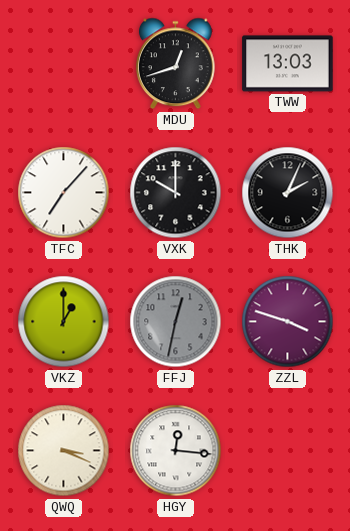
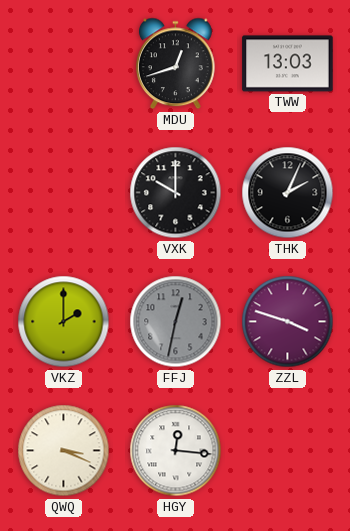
TFC: 7:07 -> none (64, 193)
VKZ: 1:00 -> 2:00 (64, 322)
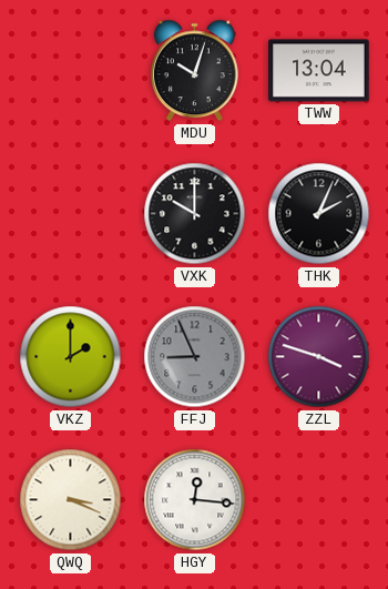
MDU: 12:42 -> 10:03 (195, 71)
TWW: 13:03 -> 13:04 (319, 71)
FFJ: 12:32 -> 8:56 (195, 357)
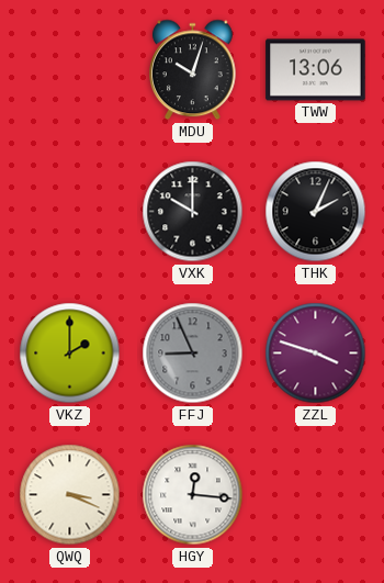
TWW: 13:04 -> 13:06 (316, 70)
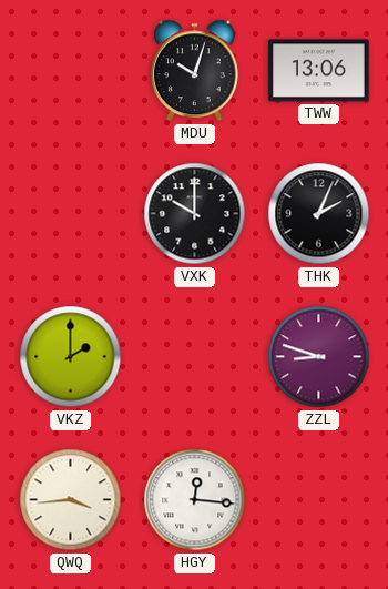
FFJ: 8:56 -> none (193, 354)
ZZL: 3:48 -> 8:48 (319, 357)
QWQ: 3:19 -> 3:44 (71, 500)
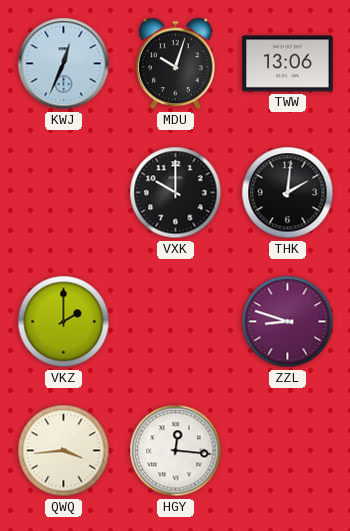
KWJ: none -> 12:34 (64, 64)
THK: 2:04 -> 2:01 (288, 193)
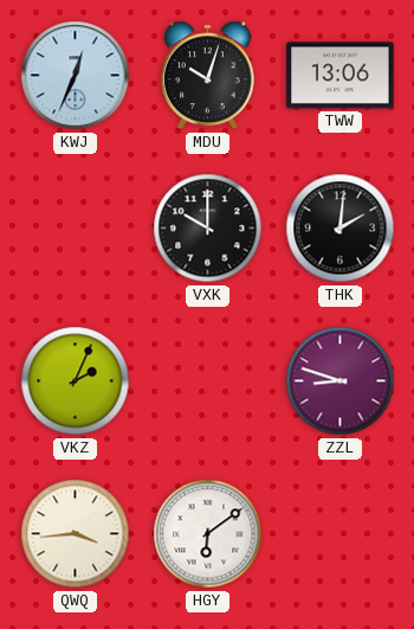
VKZ: 2:00 -> 2:04 (76, 381)
HGY: 12:16 -> 6:09 (208, 534)
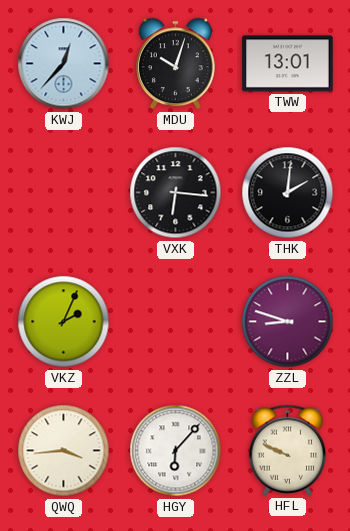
KWJ: 12:34 -> 12:37 (64, 64)
TWW: 13:06 -> 13:01 (288, 64)
VXK: 10:00 -> 6:16 (176, 193)
HGY: 6:09 -> 6:07 (176, 451)
HFL: none -> 9:49 (288, 450)
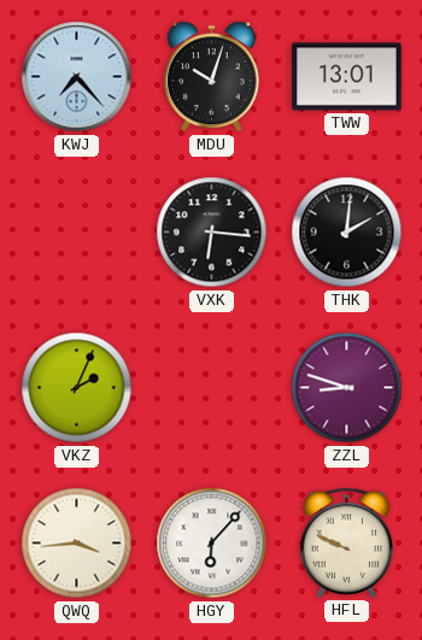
KWJ: 12:37 -> 7:23 (77, 77)
